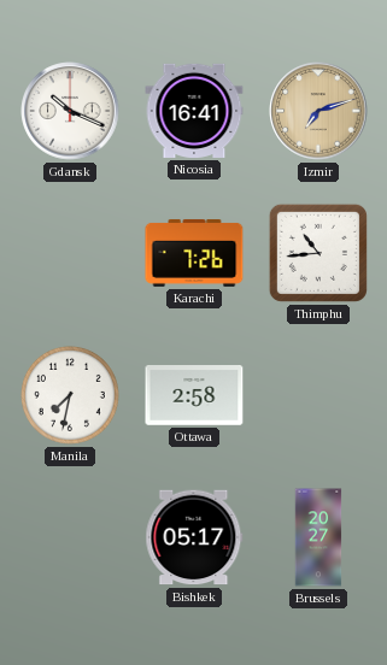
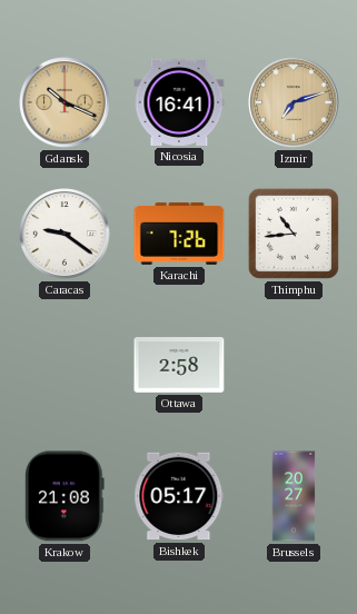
Gdansk dial: white -> champagne (65, 102)
Caracas: none -> 9:21 (65, 234)
Manila: 7:32 -> none (71, 396)
Krakow: none -> 21:08 (66, 496)
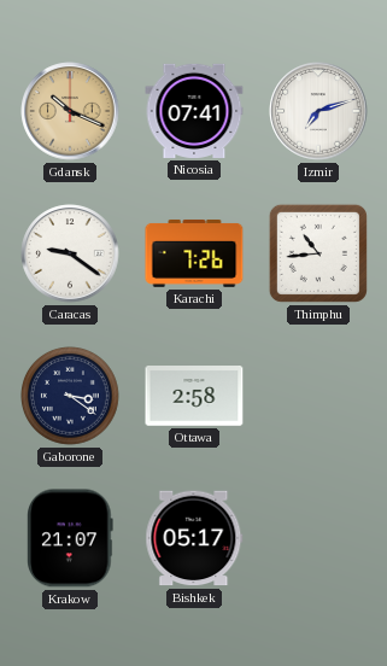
Nicosia: 16:41 -> 07:41 (194, 111)
Izmir dial: champagne -> white (318, 111)
Gaborone: none -> 3:21 (71, 397)
Krakow: 21:08 -> 21:07 (71, 538)
Brussels: 20:27 -> none (294, 496)
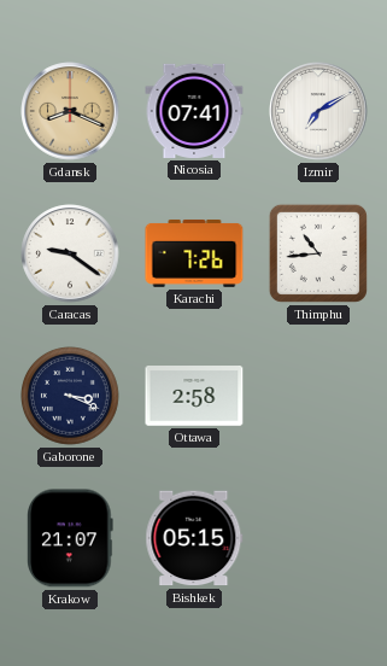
Gdansk: 10:19 -> 8:19 (70, 111)
Izmir: 7:12 -> 7:10 (318, 111)
Gaborone: 3:21 -> 3:19 (71, 397)
Bishkek: 05:17 -> 05:15 (194, 538)
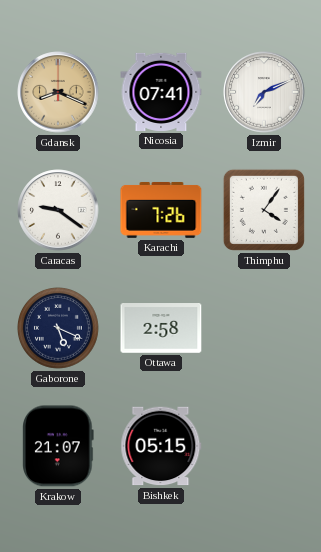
Izmir: 7:10 -> 7:11 (264, 92)
Thimphu: 10:44 -> 4:06 (264, 210)
Gaborone: 3:19 -> 5:19 (59, 329)
